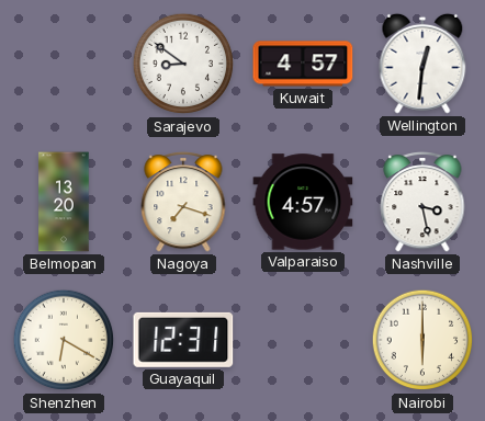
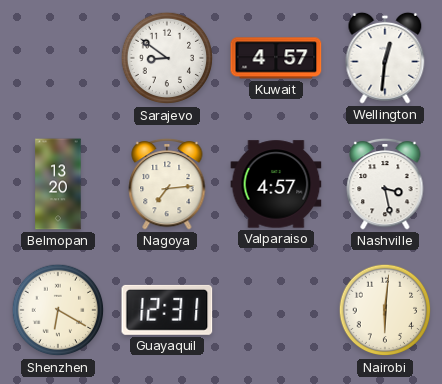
Nagoya: 7:18 -> 7:14 (167, 184)
Nairobi: 6:00 -> 6:01 (385, 310)
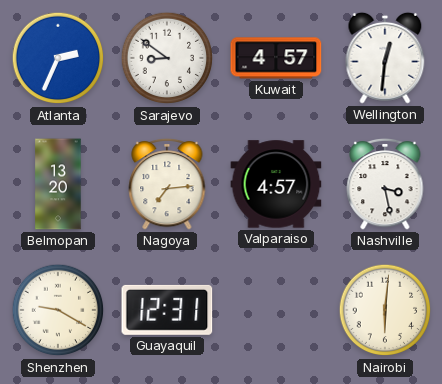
Atlanta: none -> 2:34 (58, 58)
Shenzhen: 6:20 -> 9:20 (58, 310)
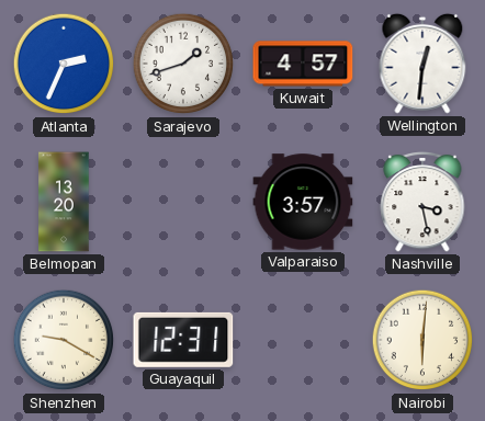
Sarajevo: 8:51 -> 1:42 (183, 64)
Nagoya: 7:14 -> none (167, 184)
Valparaiso: 4:57 -> 3:57 (303, 202)
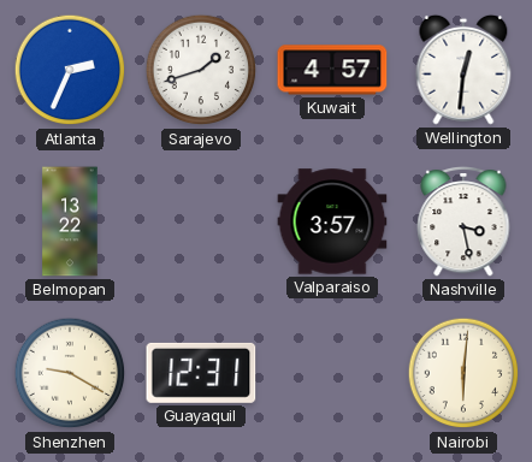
Belmopan: 13:20 -> 13:22 (70, 221)
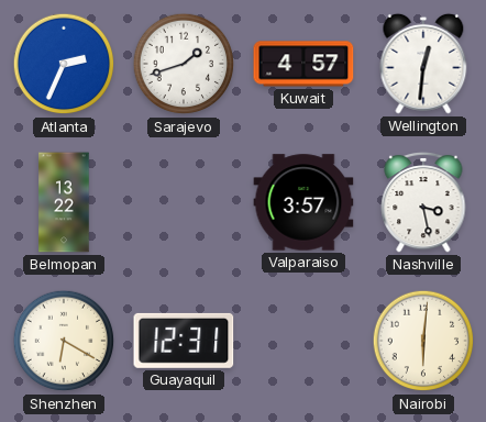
Shenzhen: 9:20 -> 6:20 (64, 341)
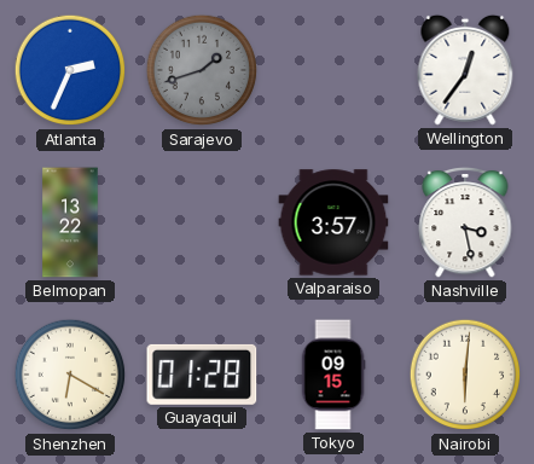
Sarajevo dial: white -> grey (202, 70)
Kuwait: 4:57 -> none (303, 64)
Wellington: 12:31 -> 12:36 (465, 70)
Guayaquil: 12:31 -> 01:28 (202, 375)
Tokyo: none -> 09:15 (333, 375)
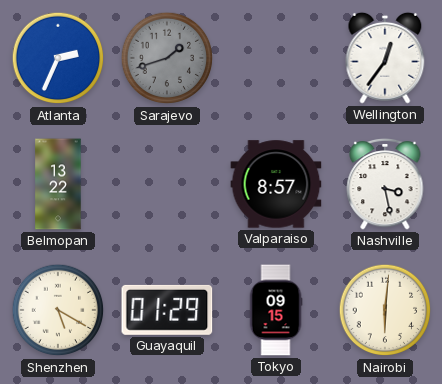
Valparaiso: 3:57 -> 8:57 (276, 184)
Shenzhen: 6:20 -> 5:20 (58, 310)
Guayaquil: 01:28 -> 01:29 (167, 310)
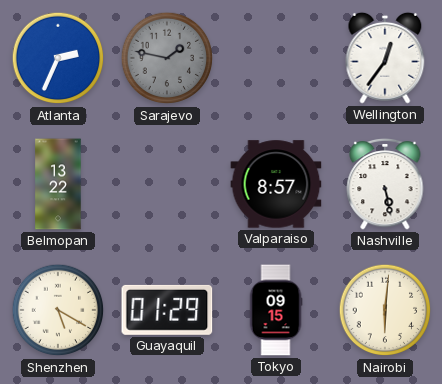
Sarajevo: 1:42 -> 1:47 (167, 58)
Nashville: 3:28 -> 5:28 (385, 184)
